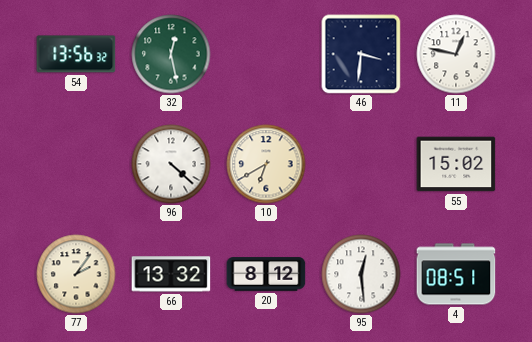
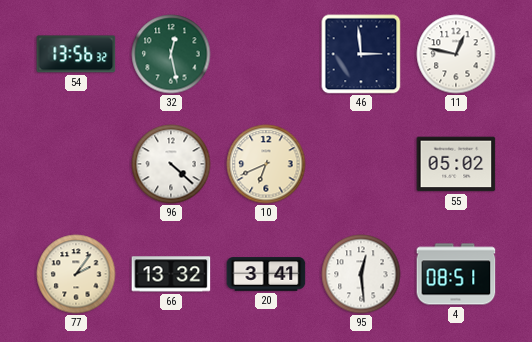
46: 3:31 -> 2:59 (361, 54)
10: 6:40 -> 6:41 (266, 164)
55: 15:02 -> 05:02 (456, 164)
20: 8:12 -> 3:41 (266, 274)
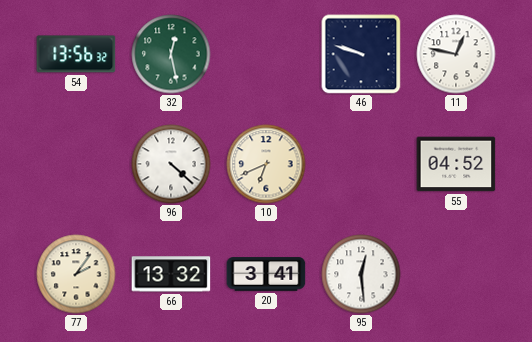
46: 2:59 -> 9:48 (361, 54)
55: 05:02 -> 04:52 (456, 164)
4: 08:51 -> none (456, 274)
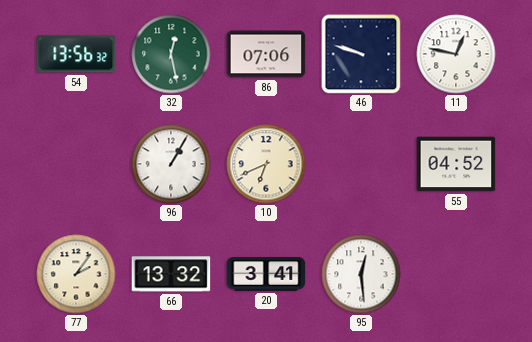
86: none -> 07:06 (266, 54)
96: 4:22 -> 1:05 (171, 164)
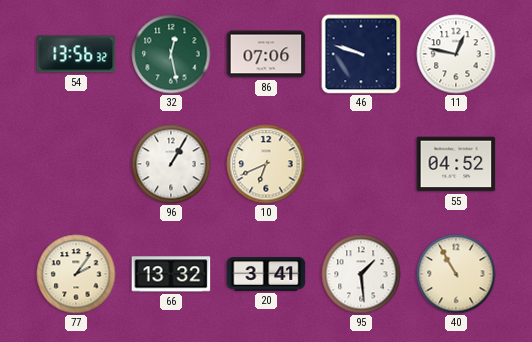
95: 12:29 -> 1:29 (361, 274)
40: none -> 10:55 (456, 274)
